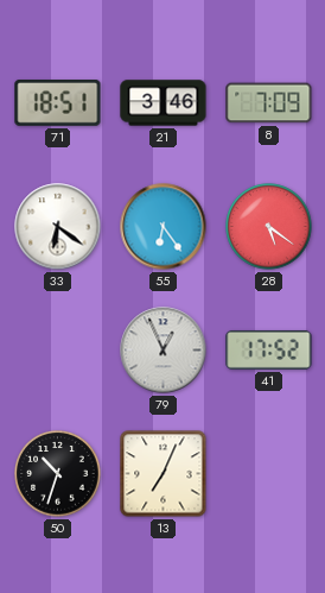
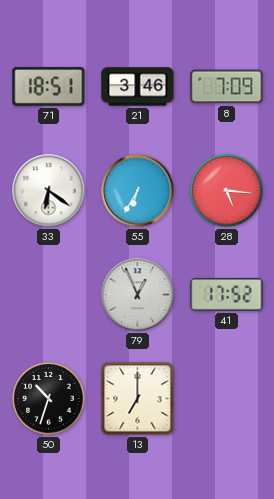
55: 6:24 -> 6:35 (138, 191)
28: 5:21 -> 5:16 (227, 191)
13: 7:04 -> 7:00 (138, 399)
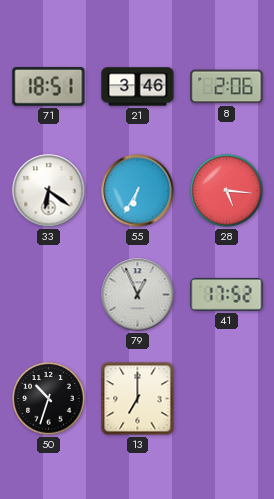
8: 7:09 -> 2:06 (227, 87)
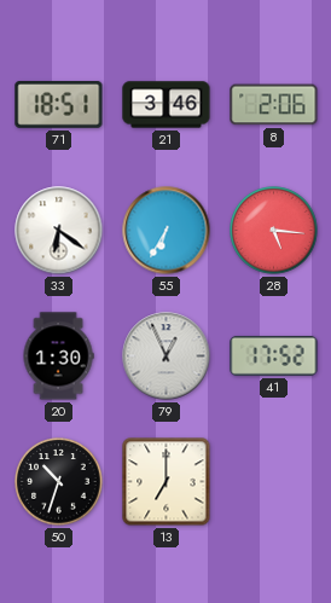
20: none -> 1:30 (58, 356)
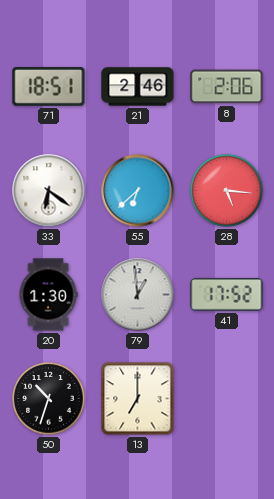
21: 3:46 -> 2:46 (138, 87)
55: 6:35 -> 6:38 (138, 191)
79: 12:56 -> 12:59 (138, 295)
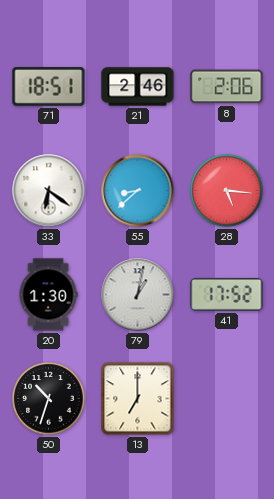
55: 6:38 -> 8:38 (138, 191)
79: 12:59 -> 1:02 (138, 295)
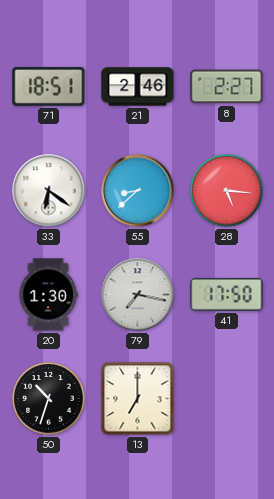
8: 2:06 -> 2:27 (227, 87)
79: 1:02 -> 7:17 (138, 295)
41: 17:52 -> 17:50 (227, 294)
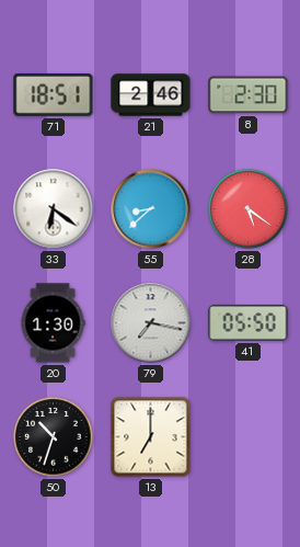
8: 2:27 -> 2:30 (249, 95)
28: 5:16 -> 5:21 (249, 209)
41: 17:50 -> 05:50 (249, 322)
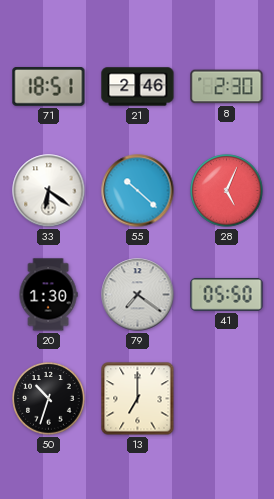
55: 8:38 -> 10:22 (138, 191)
28: 5:21 -> 5:04 (227, 191)
79: 7:17 -> 7:21 (138, 295)
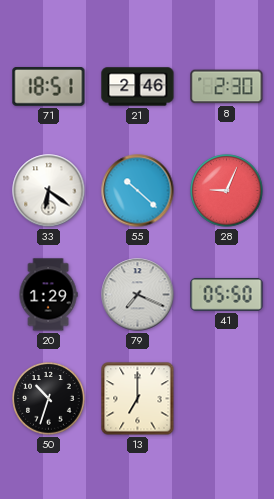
28: 5:04 -> 9:04 (227, 191)
20: 1:30 -> 1:29 (48, 295)
79: 7:21 -> 7:19 (138, 295)
